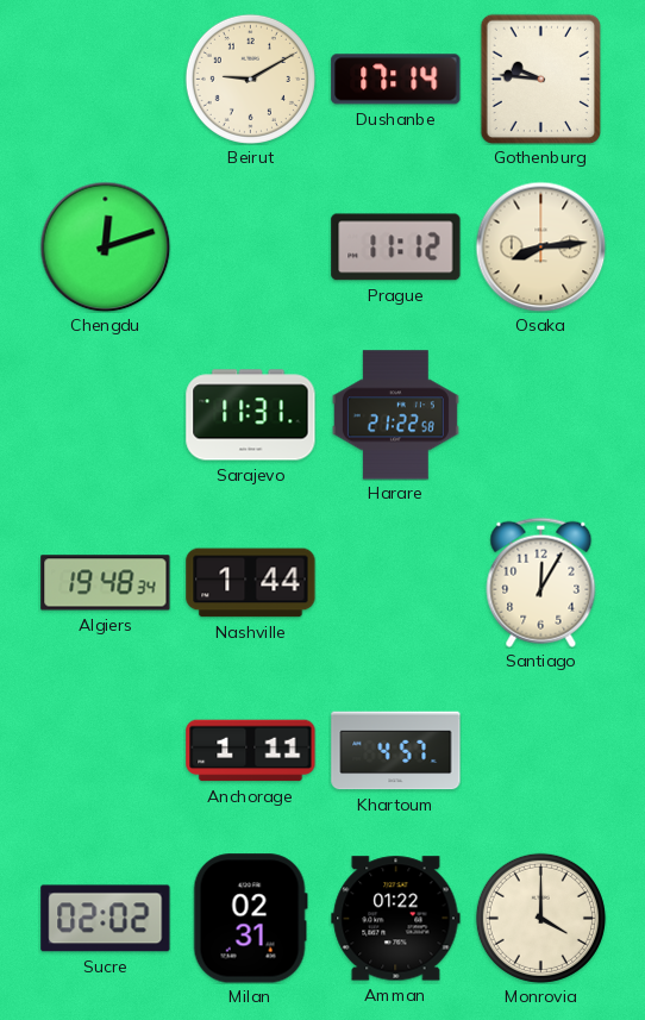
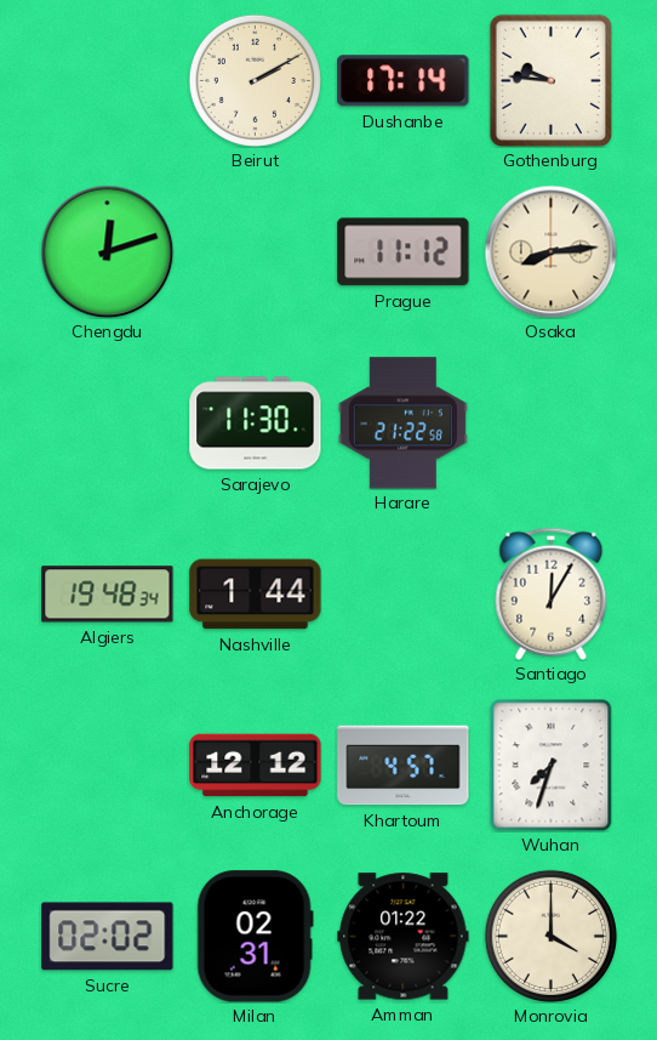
Beirut: 9:10 -> 2:10 (255, 80)
Sarajevo: 11:31 -> 11:30 (256, 424)
Anchorage: 1:11 -> 12:12 (256, 766)
Wuhan: none -> 7:33 (552, 765)
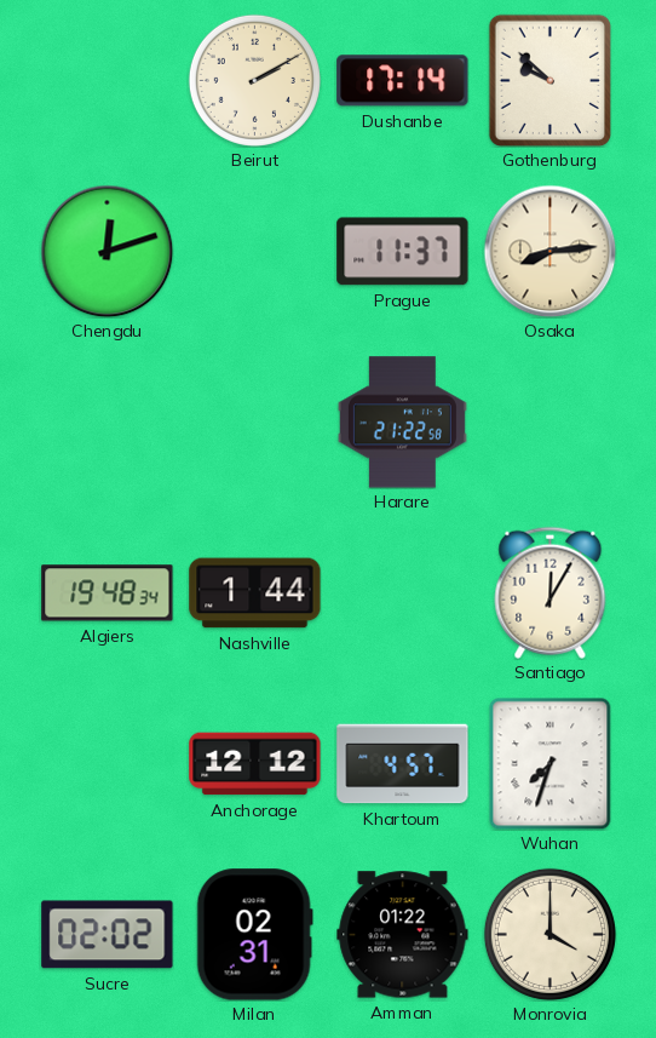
Gothenburg: 9:46 -> 9:52 (549, 80)
Prague: 11:12 -> 11:37 (403, 252)
Sarajevo: 11:30 -> none (256, 424)
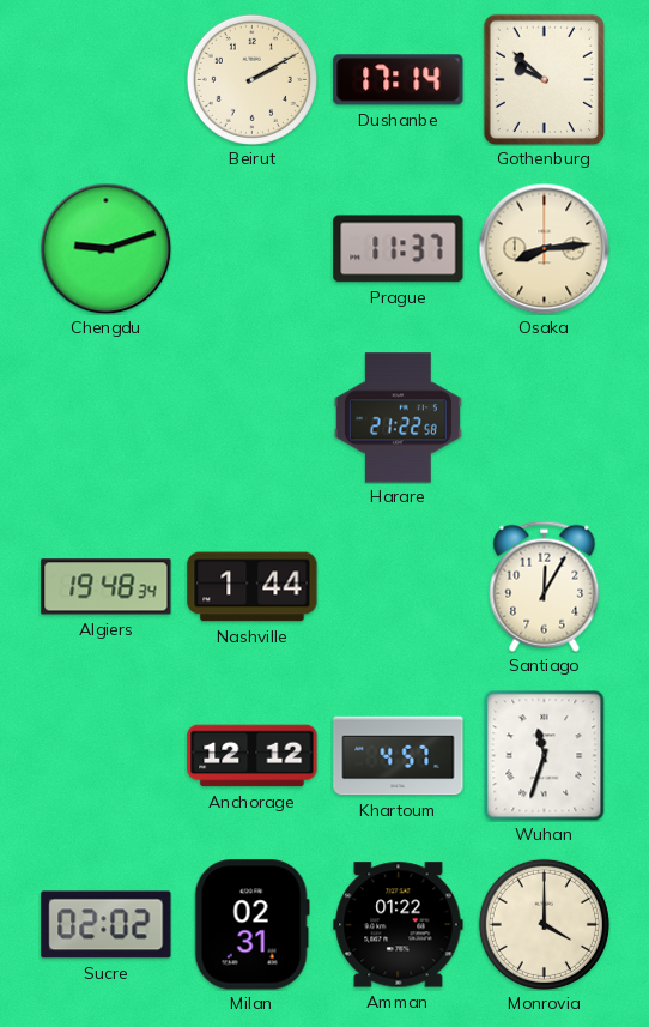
Chengdu: 12:12 -> 9:12 (105, 248)
Wuhan: 7:33 -> 11:33 (545, 755)
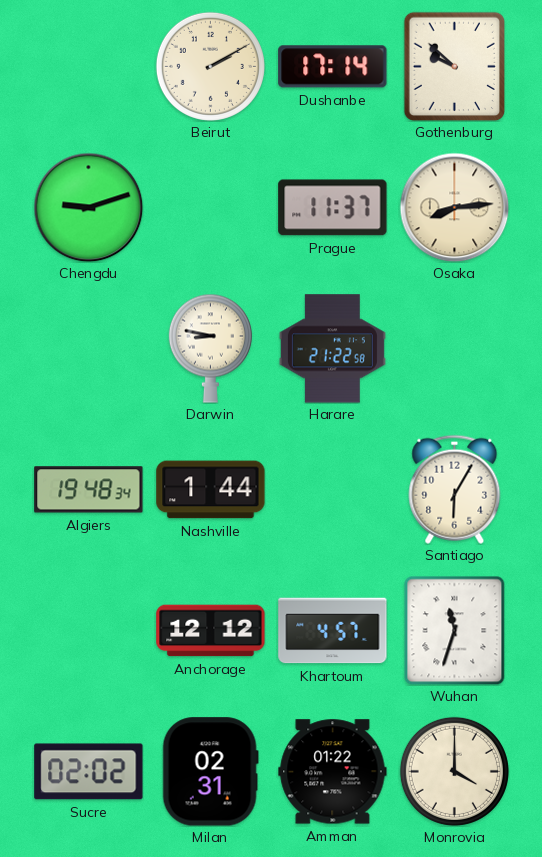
Darwin: none -> 8:47 (210, 348)
Santiago: 12:05 -> 6:05 (455, 489)
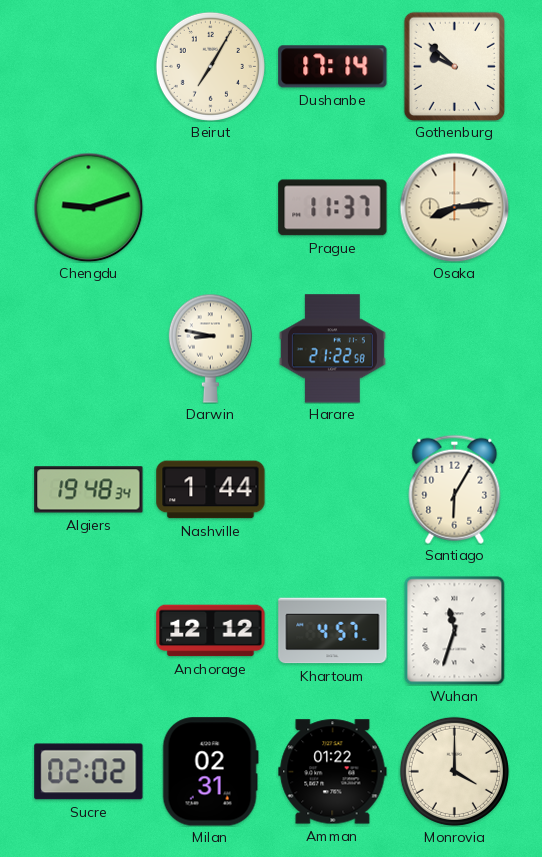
Beirut: 2:10 -> 7:05 (210, 66)
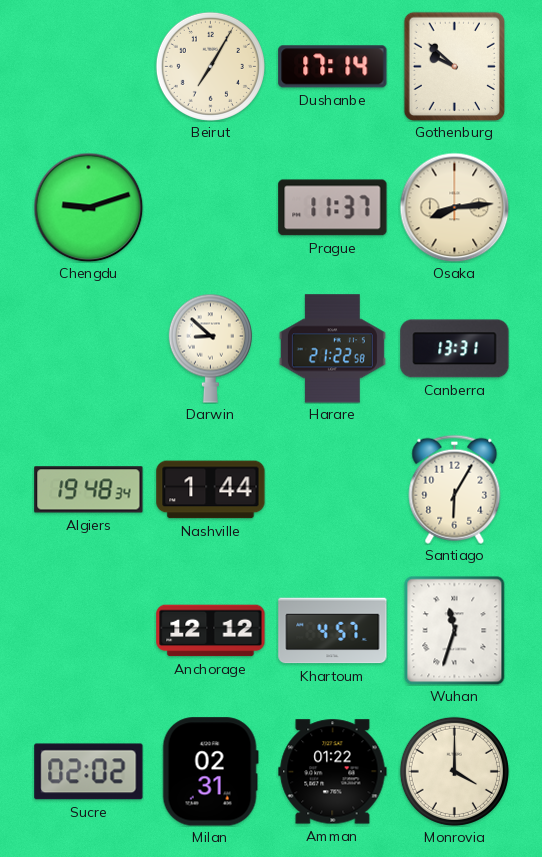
Darwin: 8:47 -> 8:52 (210, 348)
Canberra: none -> 13:31 (455, 349)
